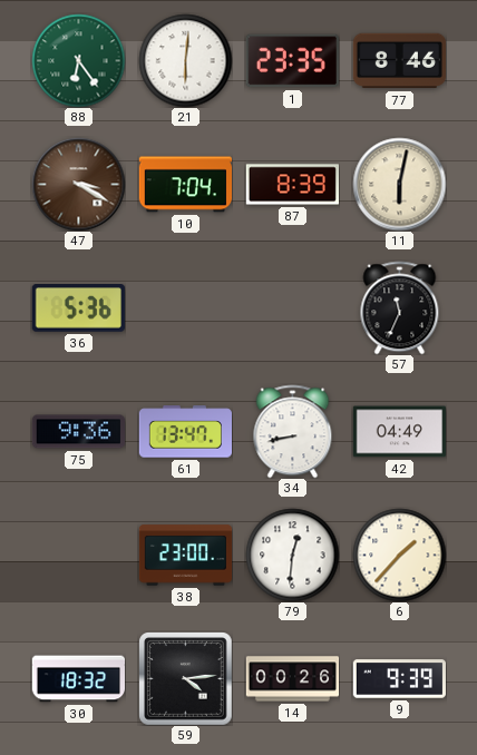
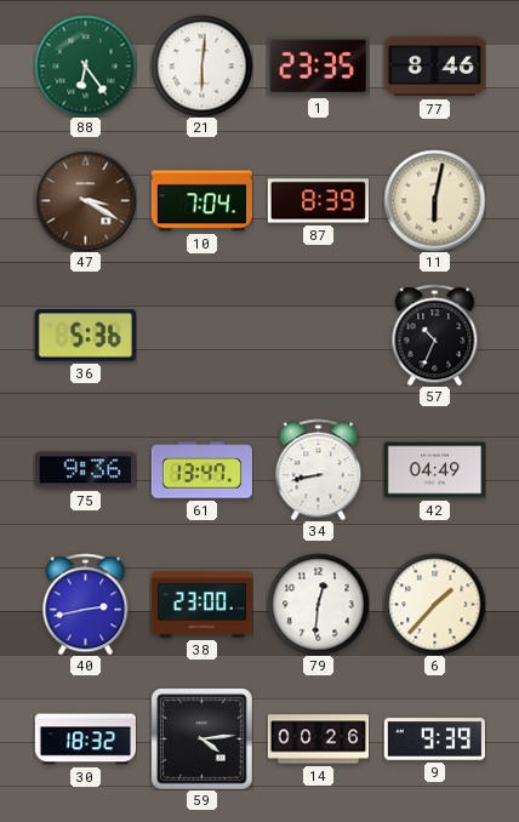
57: 11:34 -> 10:34 (435, 335)
40: none -> 2:43 (86, 604)
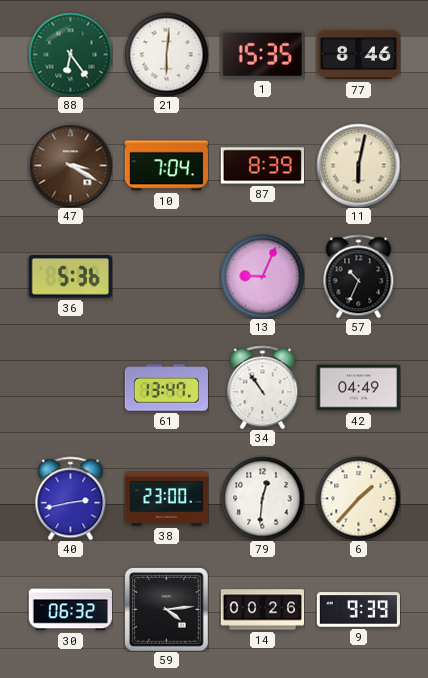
1: 23:35 -> 15:35 (262, 55)
13: none -> 9:04 (262, 276)
75: 9:36 -> none (85, 470)
34: 8:43 -> 10:54 (263, 387)
30: 18:32 -> 06:32 (70, 610)
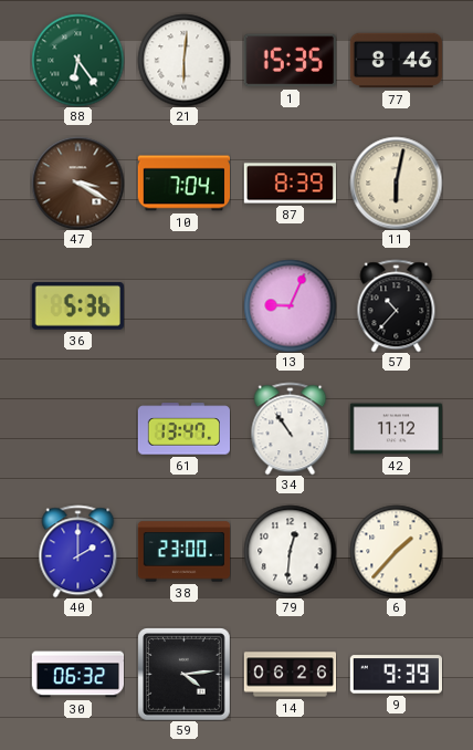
57: 10:34 -> 10:37 (397, 305)
42: 04:49 -> 11:12 (396, 429)
40: 2:43 -> 2:00 (78, 551)
14: 00:26 -> 06:26 (290, 675)
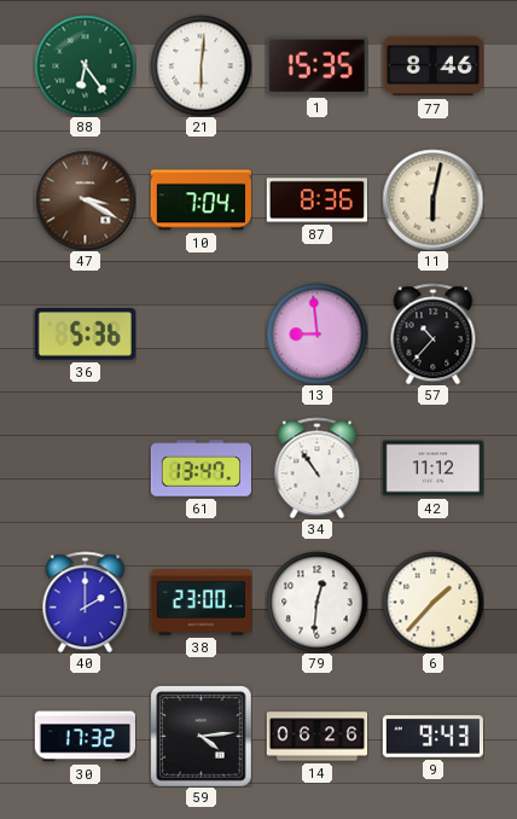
87: 8:39 -> 8:36 (316, 201)
13: 9:04 -> 8:59 (316, 333)
30: 06:32 -> 17:32 (85, 737)
9: 9:39 -> 9:43 (432, 737)
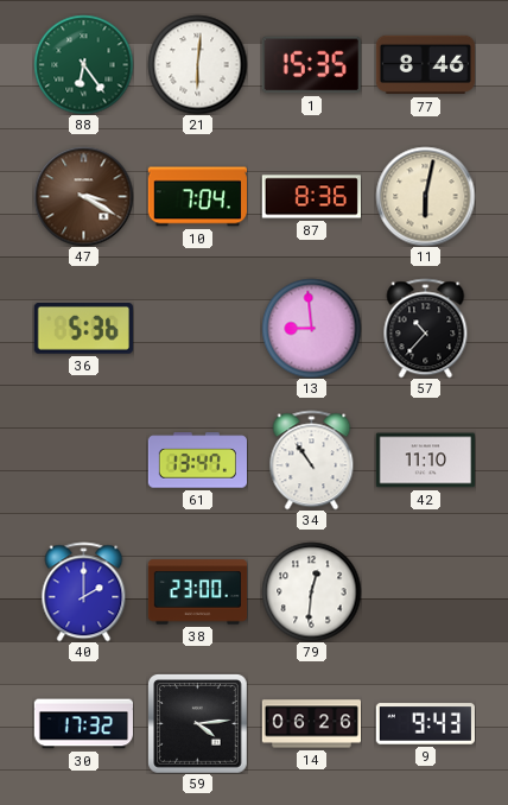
42: 11:12 -> 11:10 (425, 461)
6: 1:37 -> none (432, 602)
